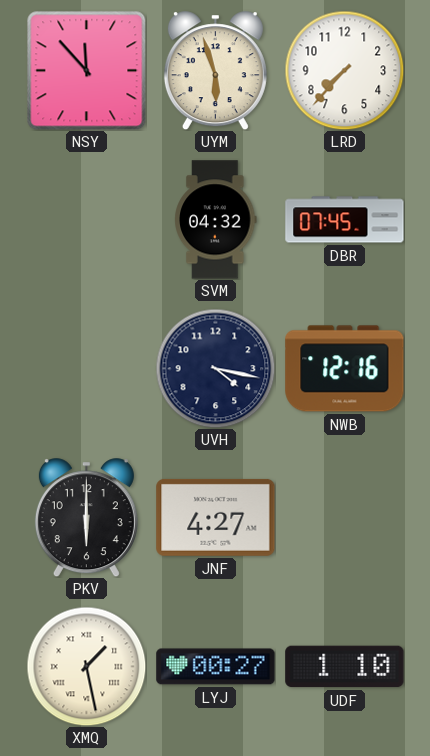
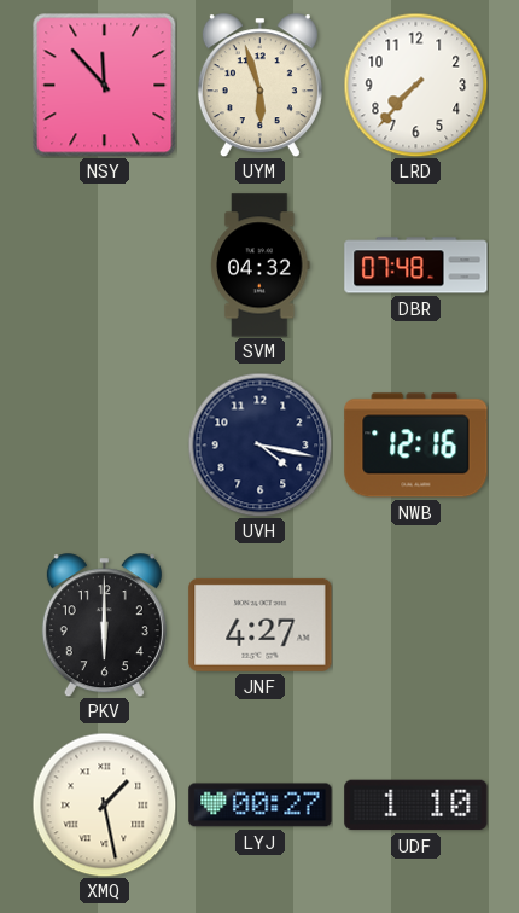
DBR: 07:45 -> 07:48 (416, 266)
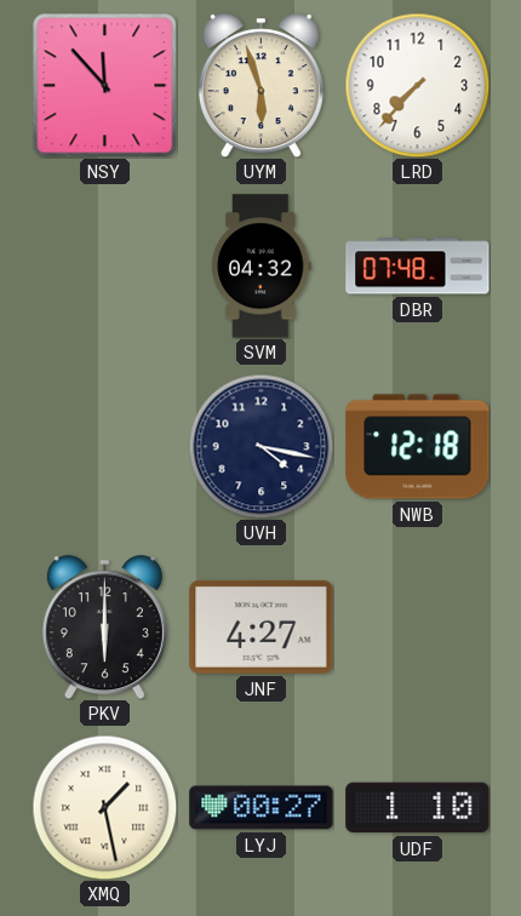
NWB: 12:16 -> 12:18 (418, 447)
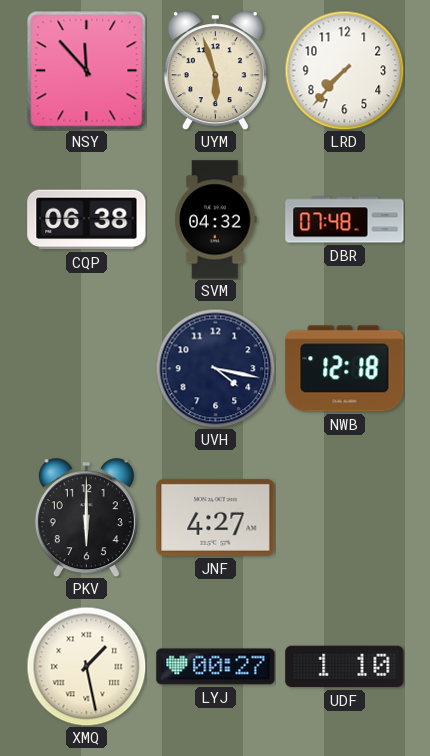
CQP: none -> 06:38 (87, 220)
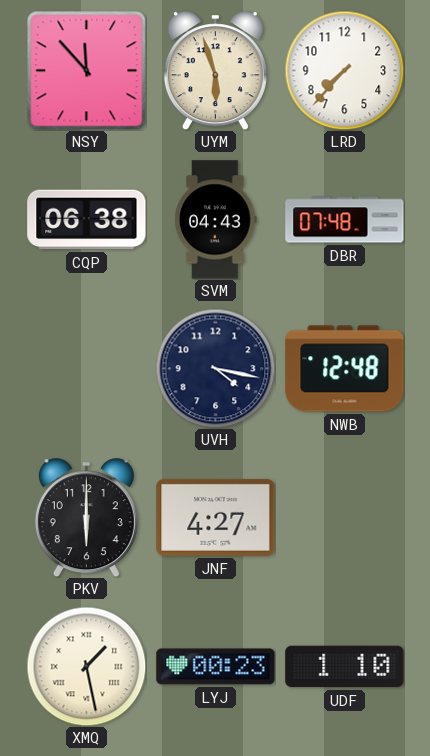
SVM: 04:32 -> 04:43 (216, 220)
NWB: 12:18 -> 12:48 (345, 369)
LYJ: 00:27 -> 00:23 (216, 667)
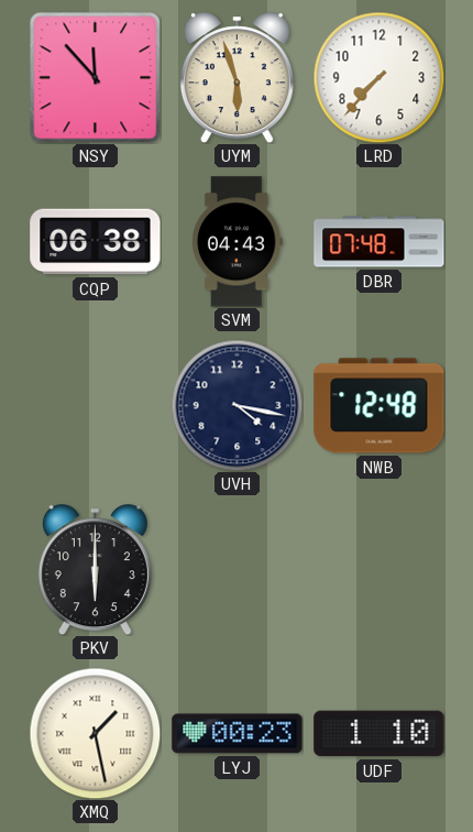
JNF: 4:27 -> none (216, 517)
